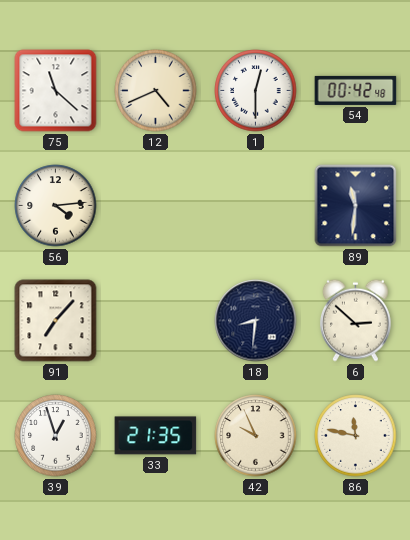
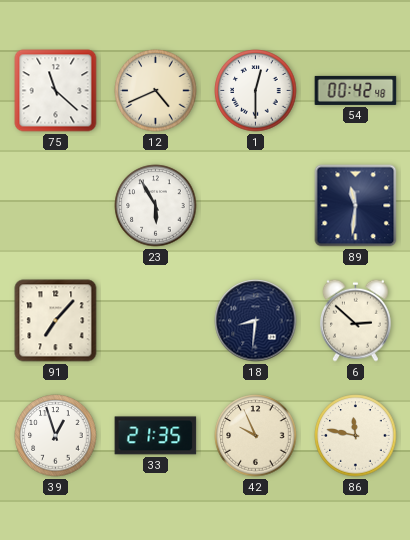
56: 4:14 -> none (56, 206)
23: none -> 5:55 (156, 206)
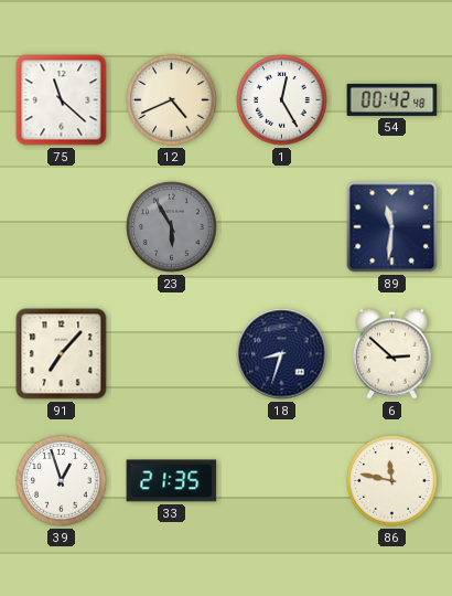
1: 12:30 -> 12:25 (282, 100)
23 dial: white -> grey (172, 227)
18: 8:31 -> 8:33 (282, 354)
42: 9:56 -> none (256, 436)
